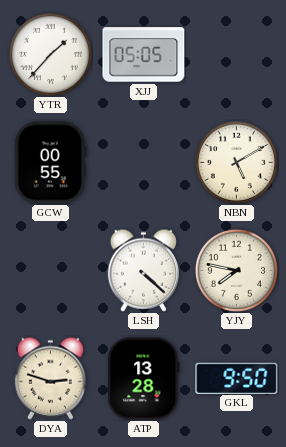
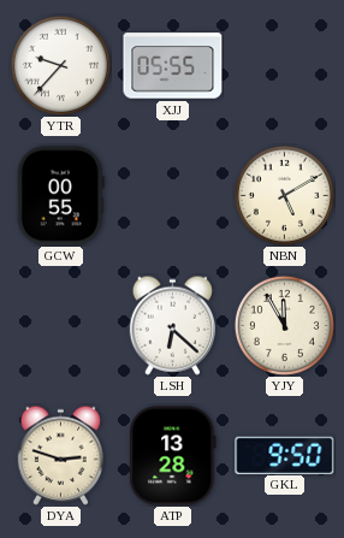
YTR: 1:37 -> 9:37 (60, 65)
XJJ: 05:05 -> 05:55 (173, 66)
LSH: 4:22 -> 6:22 (172, 325)
YJY: 7:47 -> 11:55 (284, 325)
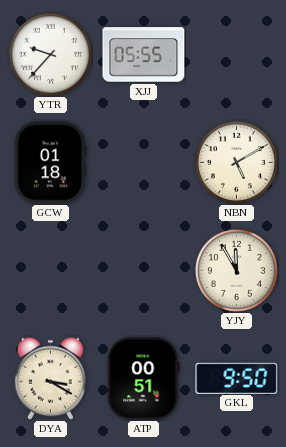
GCW: 00:55 -> 01:18 (50, 163)
LSH: 6:22 -> none (172, 325)
DYA: 2:48 -> 3:20 (50, 378)
ATP: 13:28 -> 00:51 (144, 379)
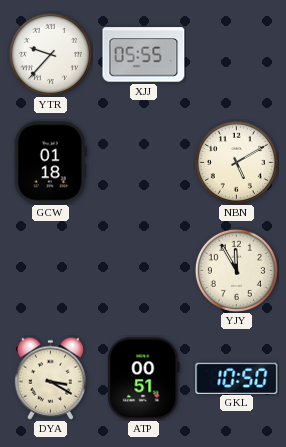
GKL: 9:50 -> 10:50 (237, 378)
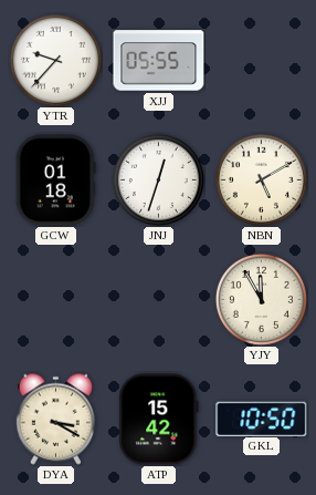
JNJ: none -> 12:33 (158, 179)
ATP: 00:51 -> 15:42 (159, 420)
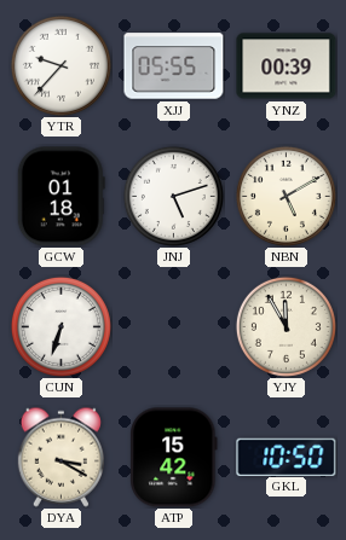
YNZ: none -> 00:39 (287, 66)
JNJ: 12:33 -> 5:12 (173, 196)
CUN: none -> 6:33 (60, 326)
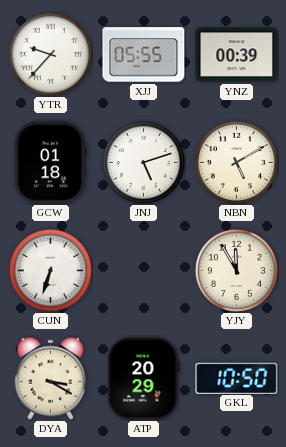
ATP: 15:42 -> 20:29 (144, 379)
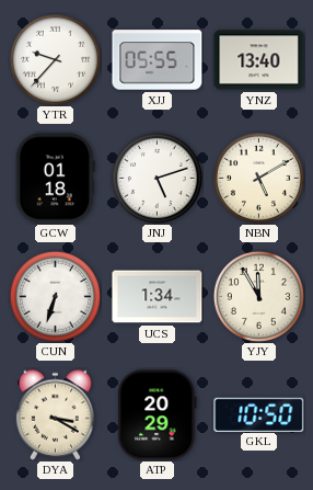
YNZ: 00:39 -> 13:40 (259, 60)
UCS: none -> 1:34 (158, 297)
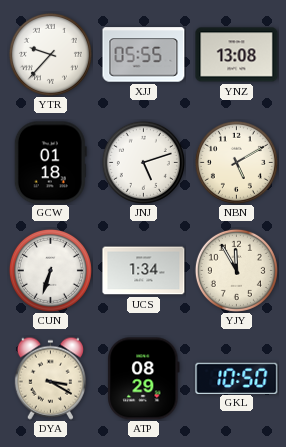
YNZ: 13:40 -> 13:08 (237, 55)
ATP: 20:29 -> 08:29 (144, 379)
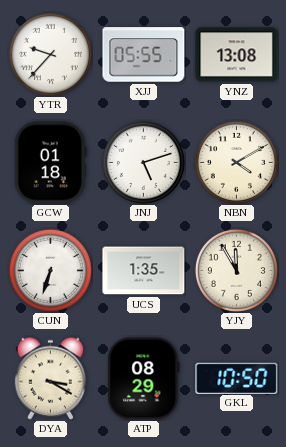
NBN: 5:10 -> 4:10 (236, 162)
UCS: 1:34 -> 1:35 (144, 271)
